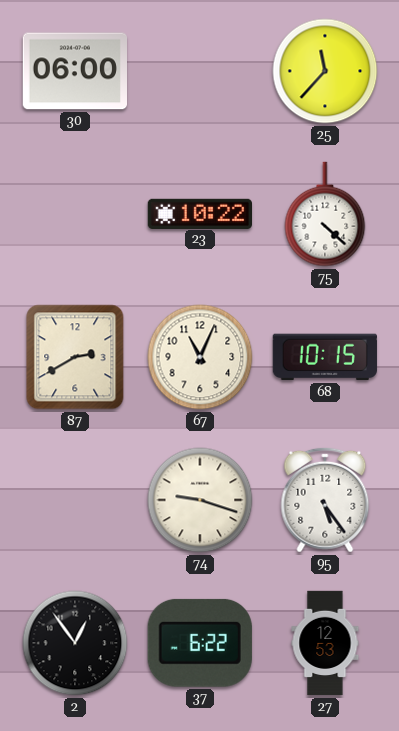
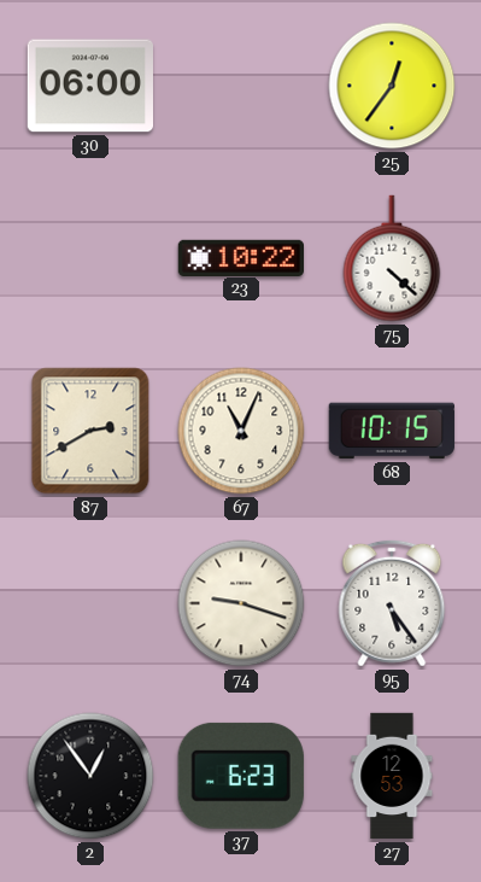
25: 11:37 -> 12:36 (392, 86)
37: 6:22 -> 6:23 (241, 776)
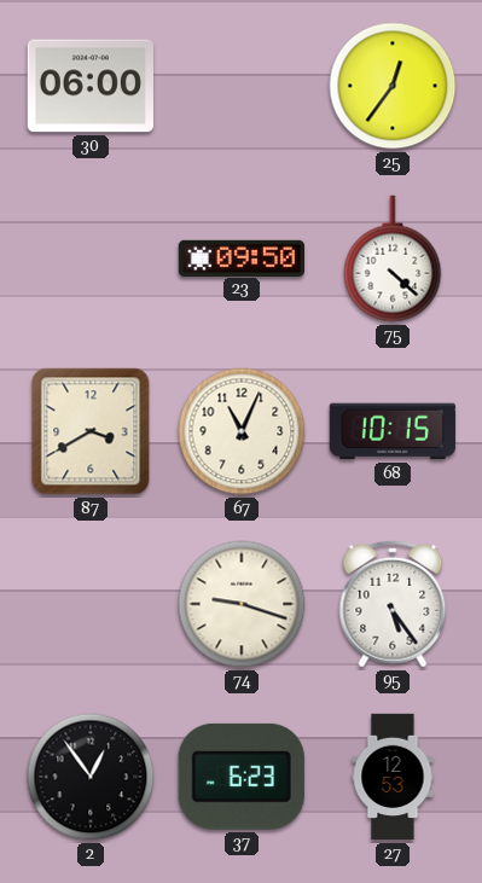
23: 10:22 -> 09:50 (240, 257)
87: 2:40 -> 3:40 (91, 431)
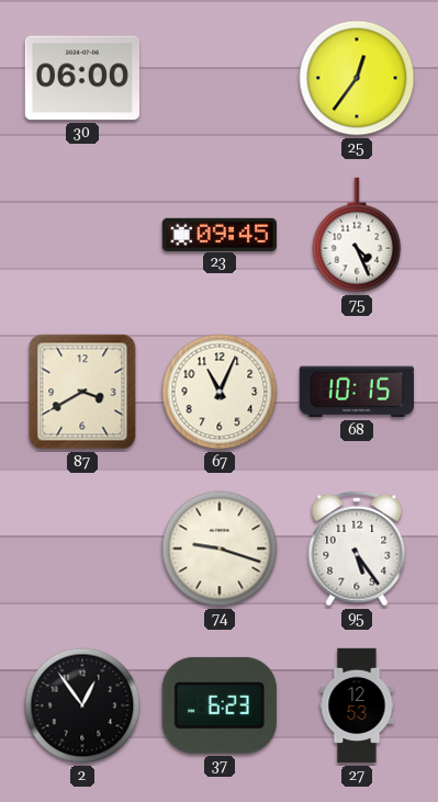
23: 09:50 -> 09:45 (218, 234)
75: 4:22 -> 4:26 (357, 235)
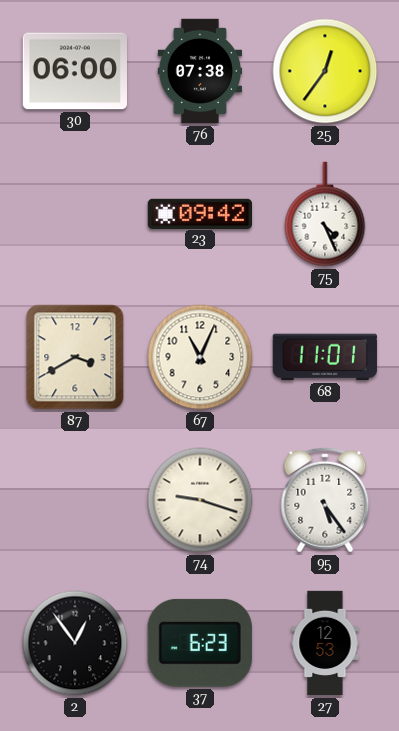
76: none -> 07:38 (199, 71)
23: 09:45 -> 09:42 (199, 213)
68: 10:15 -> 11:01 (325, 357)
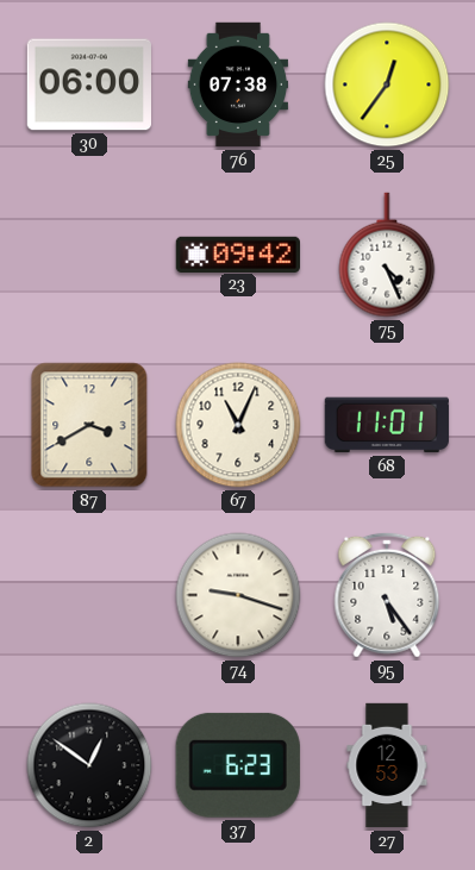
2: 12:54 -> 12:51 (89, 765)
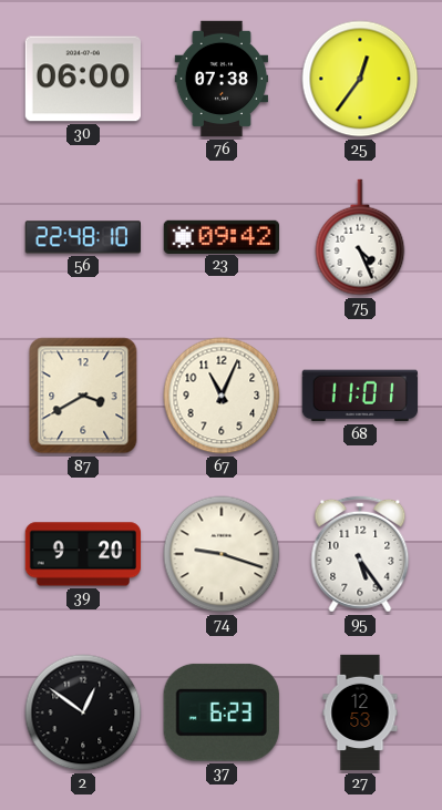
56: none -> 22:48 (82, 237)
39: none -> 9:20 (82, 554)
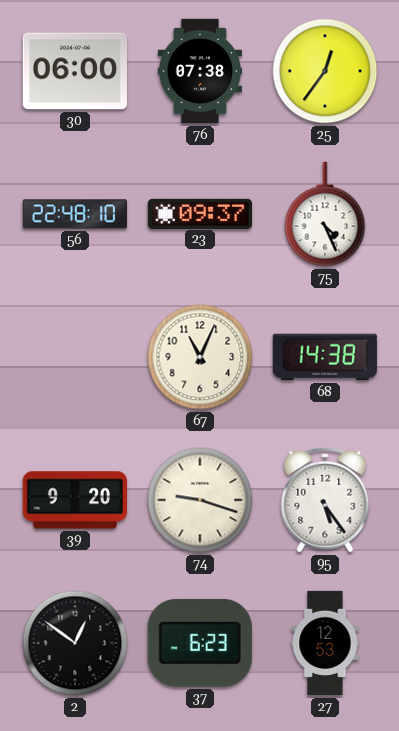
23: 09:42 -> 09:37 (199, 213)
87: 3:40 -> none (83, 396)
68: 11:01 -> 14:38 (325, 357)
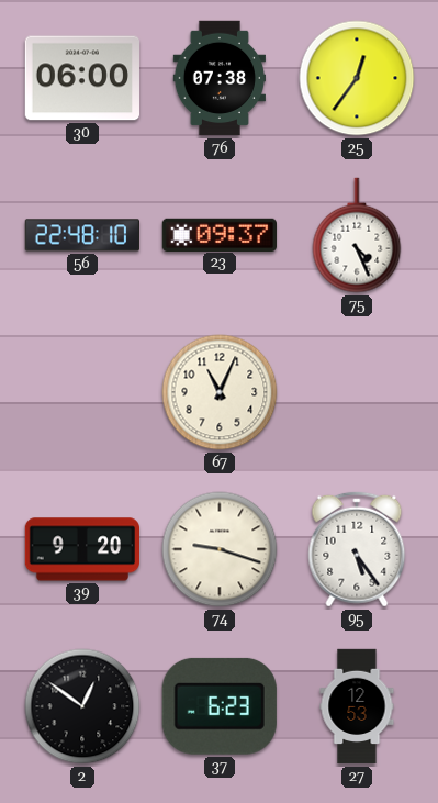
68: 14:38 -> none (325, 357)
